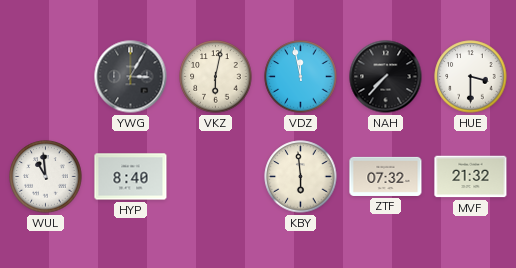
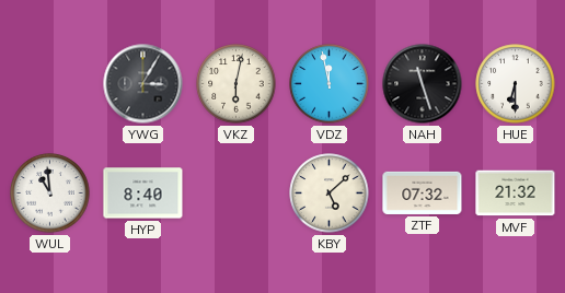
NAH: 7:37 -> 11:27 (423, 84)
HUE: 3:30 -> 6:30 (516, 84)
KBY: 5:59 -> 5:08 (330, 194)
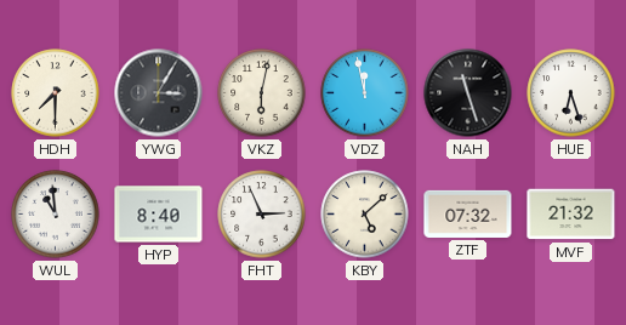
HDH: none -> 7:30 (56, 93)
HUE: 6:30 -> 6:27 (571, 93)
FHT: none -> 2:56 (262, 215)
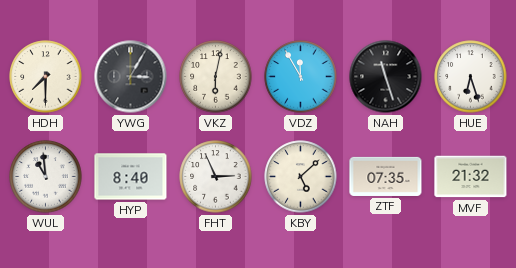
VDZ: 11:58 -> 11:55 (301, 77)
ZTF: 07:32 -> 07:35 (386, 176)
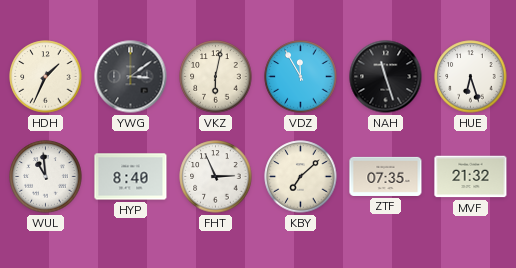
HDH: 7:30 -> 1:34 (46, 77)
YWG: 3:05 -> 3:09 (131, 77)
KBY: 5:08 -> 7:08 (301, 177)
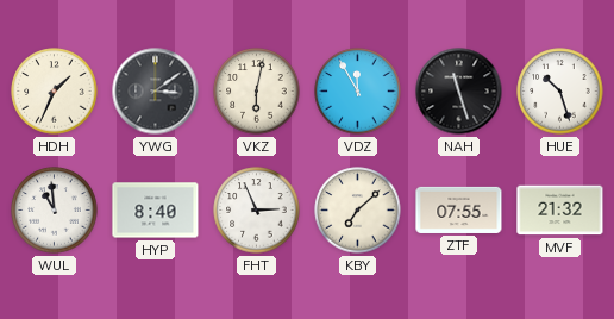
HUE: 6:27 -> 10:27 (560, 92)
ZTF: 07:35 -> 07:55 (459, 209)
